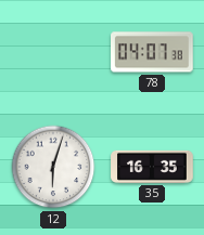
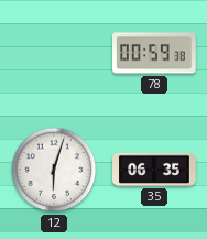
78: 04:07 -> 00:59 (154, 53)
35: 16:35 -> 06:35 (154, 170)
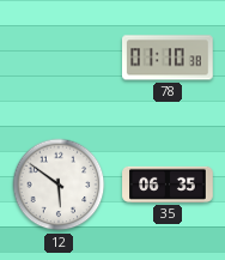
78: 00:59 -> 01:10 (168, 58)
12: 6:03 -> 5:51 (59, 185)
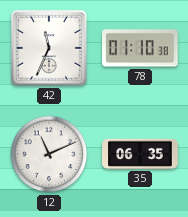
42: none -> 11:34 (50, 49)
12: 5:51 -> 11:11 (49, 154)
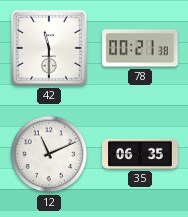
42: 11:34 -> 11:30 (50, 49)
78: 01:10 -> 00:21 (140, 48)
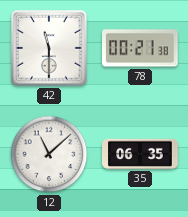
12: 11:11 -> 11:08 (49, 154)
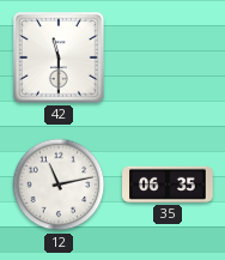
78: 00:21 -> none (140, 48)
12: 11:08 -> 11:13 (59, 185)
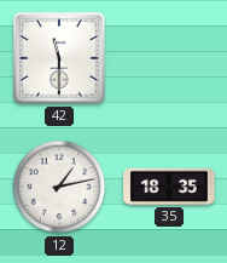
12: 11:13 -> 1:13 (59, 187)
35: 06:35 -> 18:35 (169, 187)
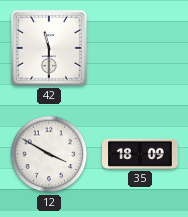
12: 1:13 -> 3:50 (49, 154)
35: 18:35 -> 18:09 (140, 154)
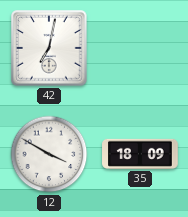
42: 11:30 -> 7:02 (50, 49)
